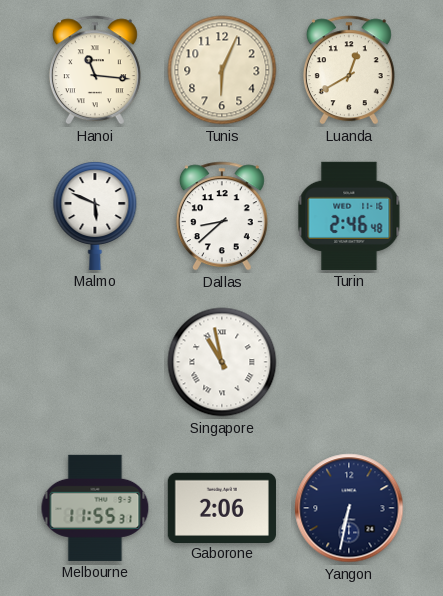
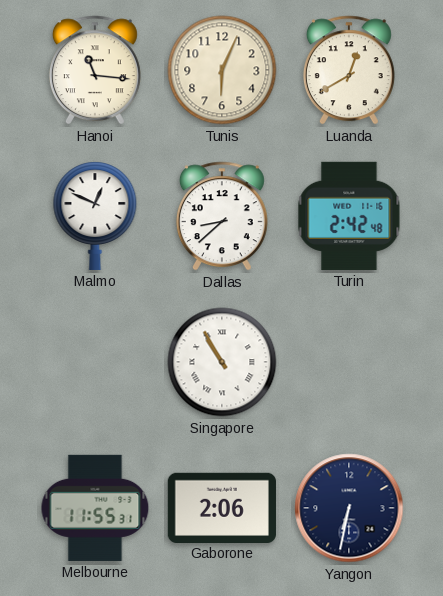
Malmo: 5:49 -> 12:49 (95, 216)
Turin: 2:46 -> 2:42 (349, 216)
Singapore: 10:58 -> 10:55 (222, 362)
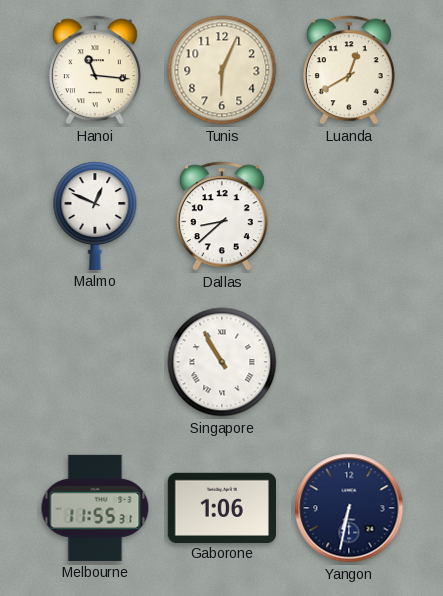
Turin: 2:42 -> none (349, 216)
Gaborone: 2:06 -> 1:06 (222, 507)
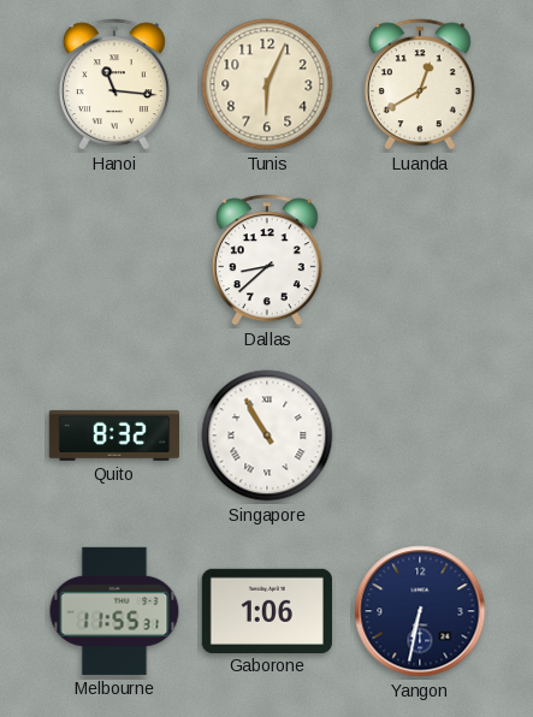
Malmo: 12:49 -> none (95, 216)
Quito: none -> 8:32 (114, 435)
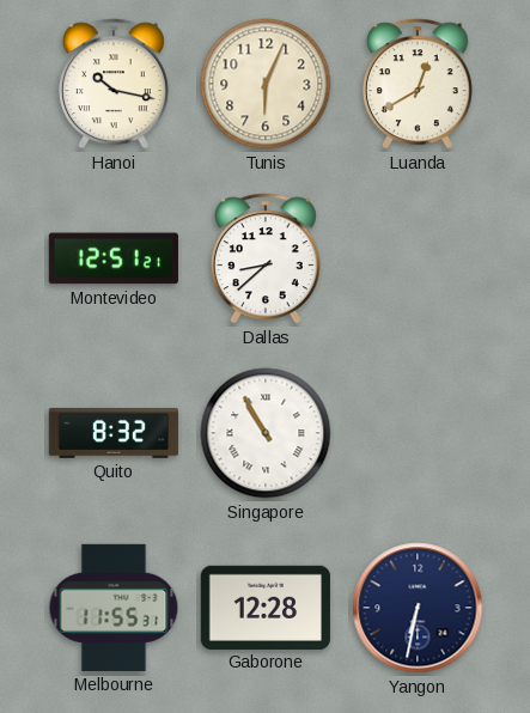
Hanoi: 11:16 -> 10:17 (114, 84)
Montevideo: none -> 12:51 (114, 258)
Gaborone: 1:06 -> 12:28 (266, 607)
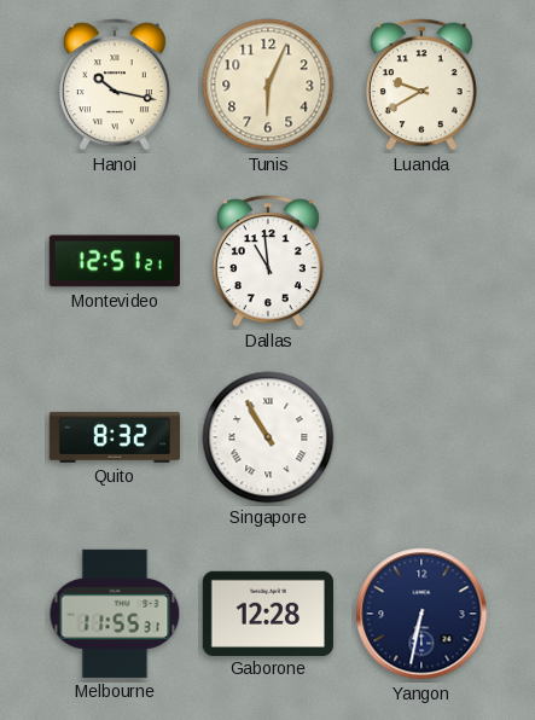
Luanda: 12:40 -> 9:40 (421, 85)
Dallas: 8:38 -> 10:59 (268, 261)
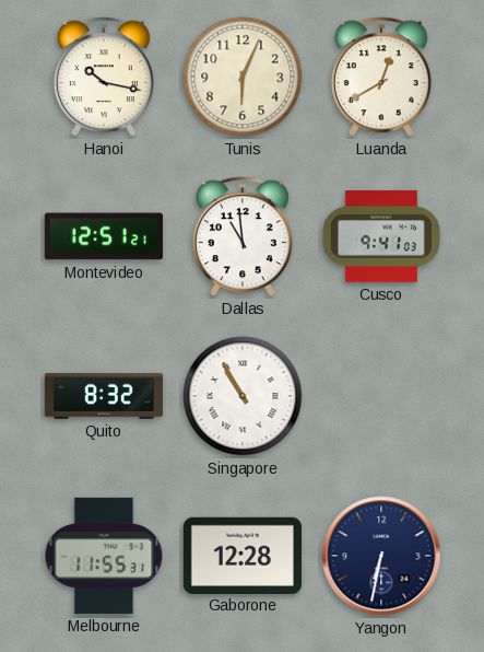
Luanda: 9:40 -> 12:40 (381, 77)
Cusco: none -> 9:41 (381, 237)
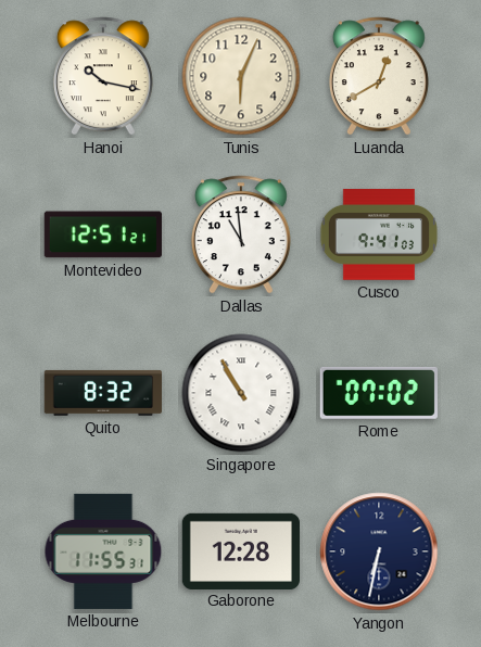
Rome: none -> 07:02 (379, 393)
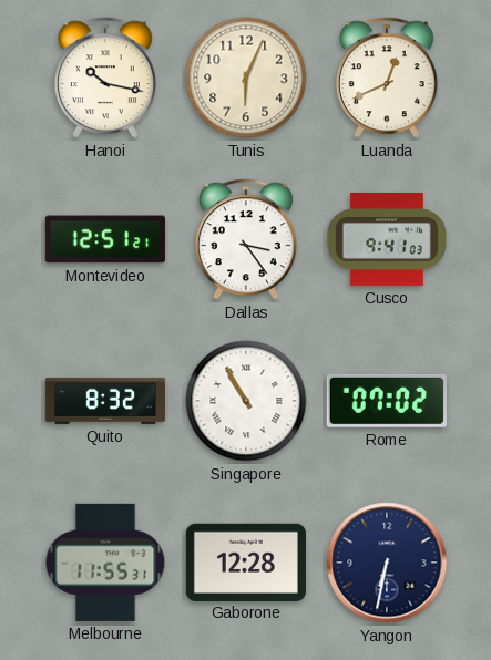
Luanda: 12:40 -> 12:41 (387, 78)
Dallas: 10:59 -> 3:24 (246, 239)
